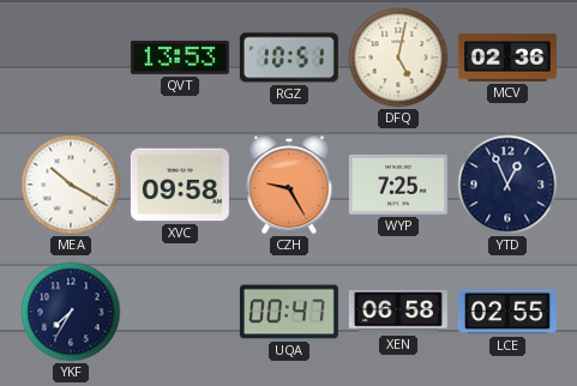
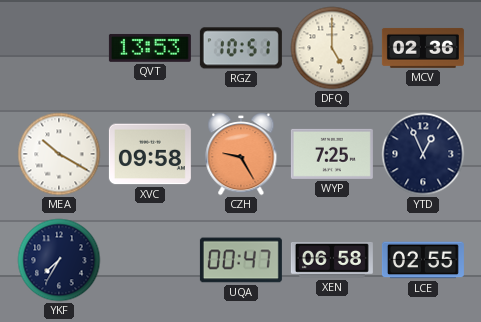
DFQ: 5:02 -> 5:00 (332, 48)
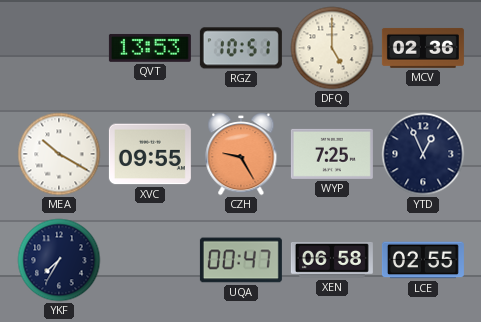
XVC: 09:58 -> 09:55 (150, 154)
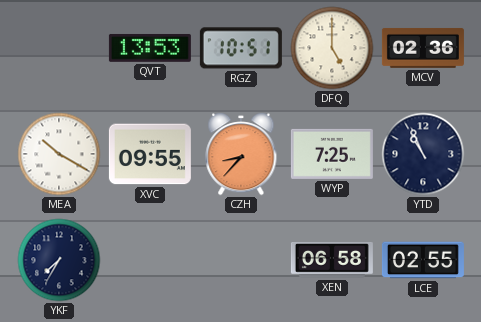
CZH: 9:25 -> 8:37 (241, 154)
YTD: 12:56 -> 10:56 (423, 154)
UQA: 00:47 -> none (241, 260)
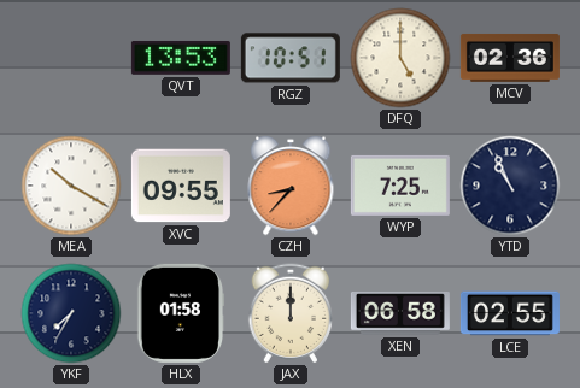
HLX: none -> 01:58 (181, 313)
JAX: none -> 12:00 (291, 313)
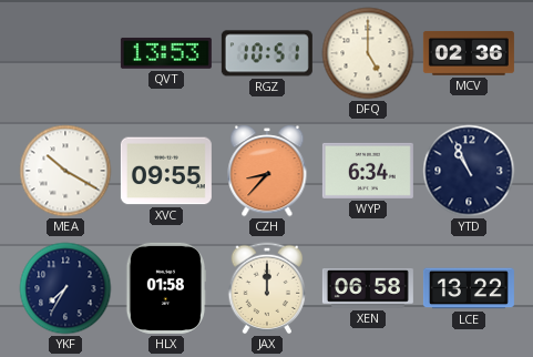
WYP: 7:25 -> 6:34 (368, 171)
LCE: 02:55 -> 13:22 (469, 288)
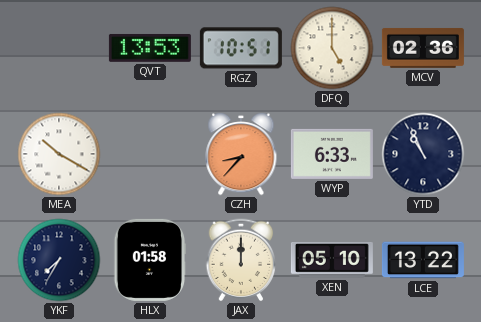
XVC: 09:55 -> none (166, 171)
WYP: 6:34 -> 6:33 (332, 154)
XEN: 06:58 -> 05:10 (332, 261)
